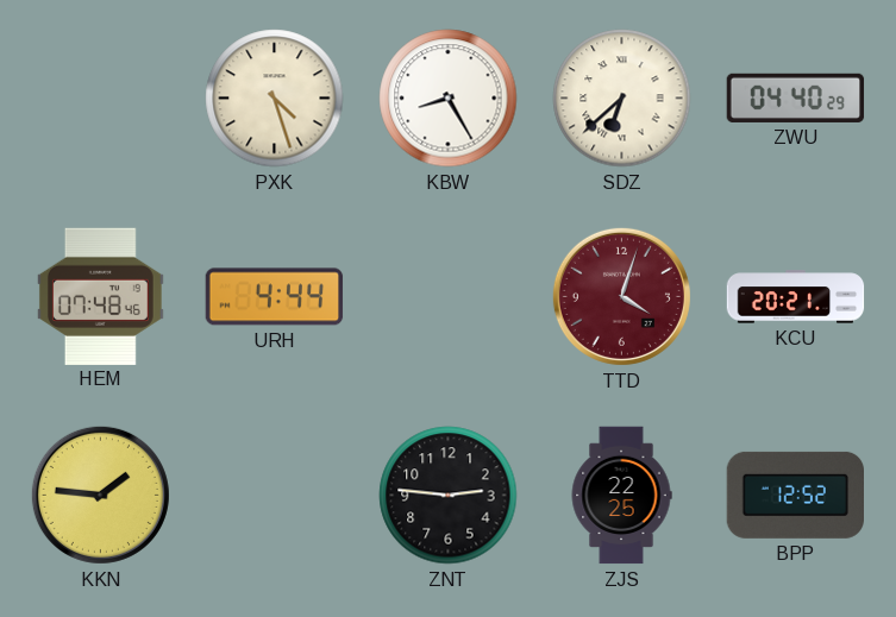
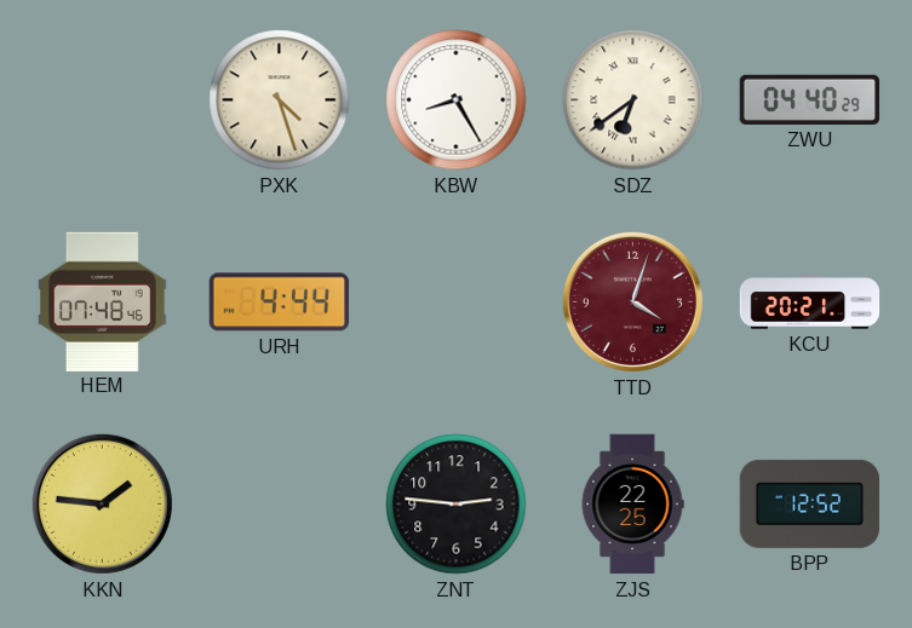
SDZ: 6:38 -> 6:39 (633, 100)
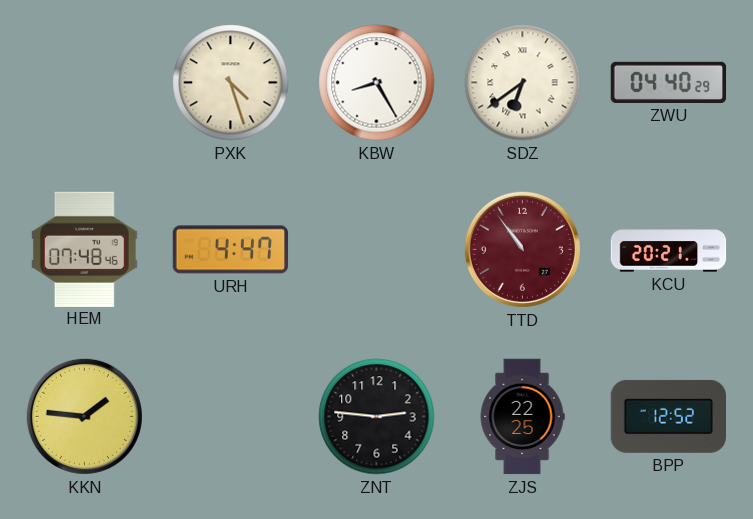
URH: 4:44 -> 4:47 (231, 250)
TTD: 4:03 -> 10:54 (522, 249)
